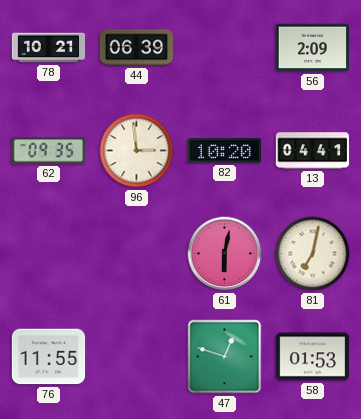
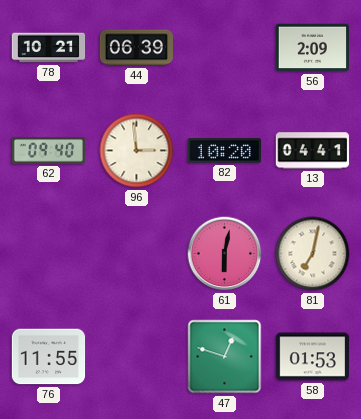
62: 09:35 -> 09:40 (49, 151)
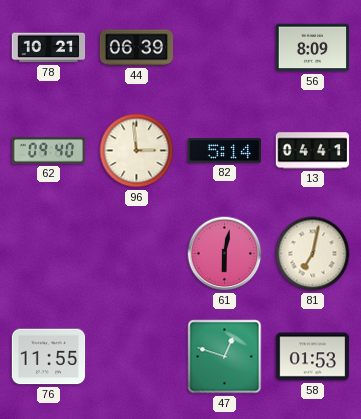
56: 2:09 -> 8:09 (312, 48)
82: 10:20 -> 5:14 (224, 151)
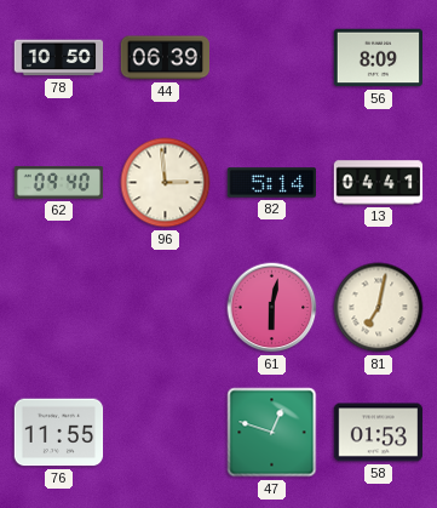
78: 10:21 -> 10:50 (59, 58)
